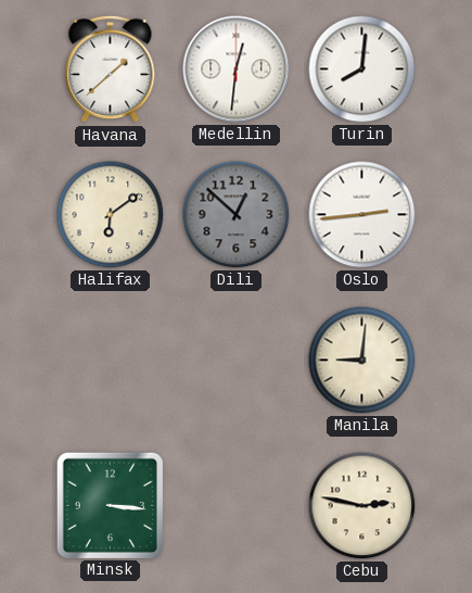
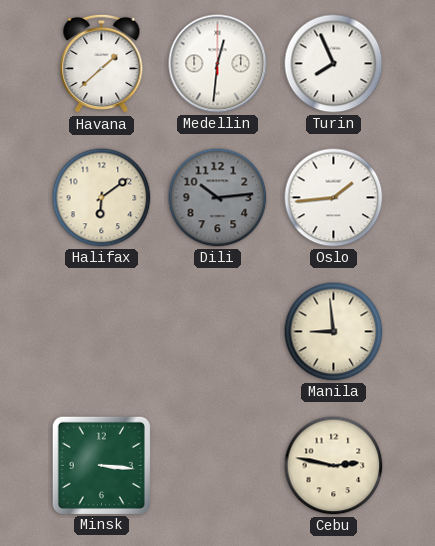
Turin: 8:01 -> 7:56 (334, 64)
Dili: 12:52 -> 10:14 (218, 198)
Oslo: 2:44 -> 1:44 (334, 198)
Manila: 9:01 -> 8:59 (334, 332)
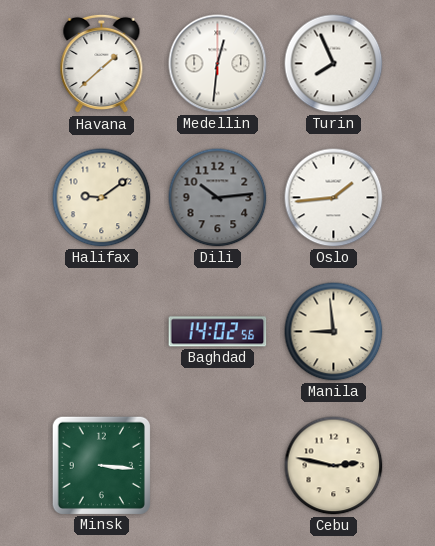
Halifax: 6:09 -> 9:09 (102, 198)
Baghdad: none -> 14:02 (218, 332)
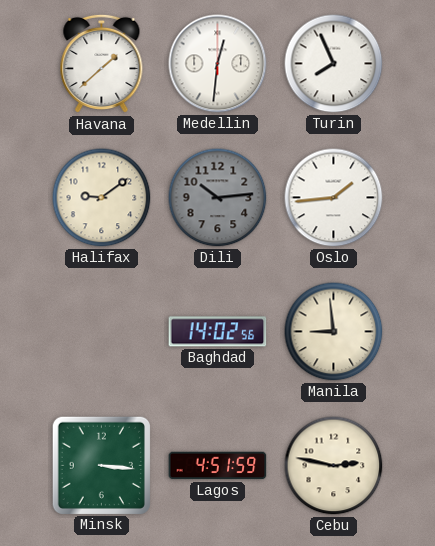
Lagos: none -> 4:51 (218, 466)
